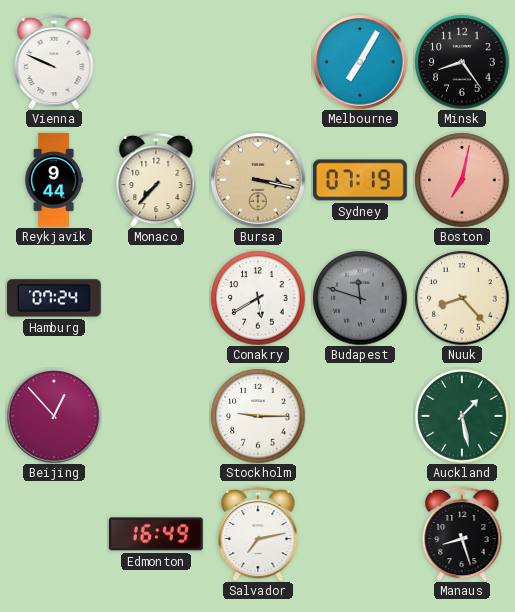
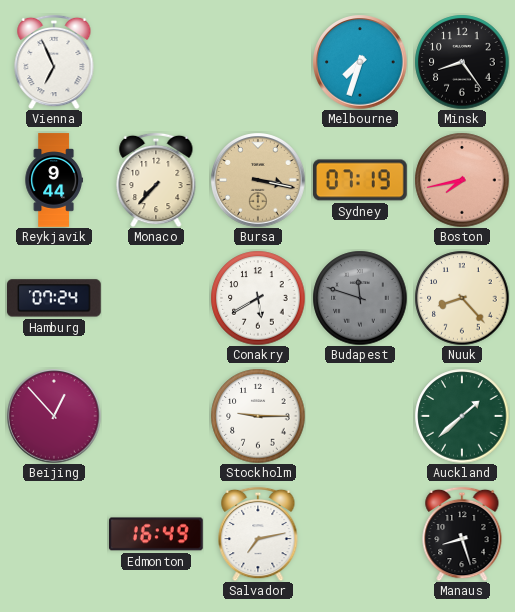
Vienna: 9:49 -> 6:56 (54, 62)
Melbourne: 7:05 -> 7:33 (360, 62)
Boston: 7:02 -> 7:43 (462, 180)
Auckland: 1:28 -> 1:38 (462, 416)
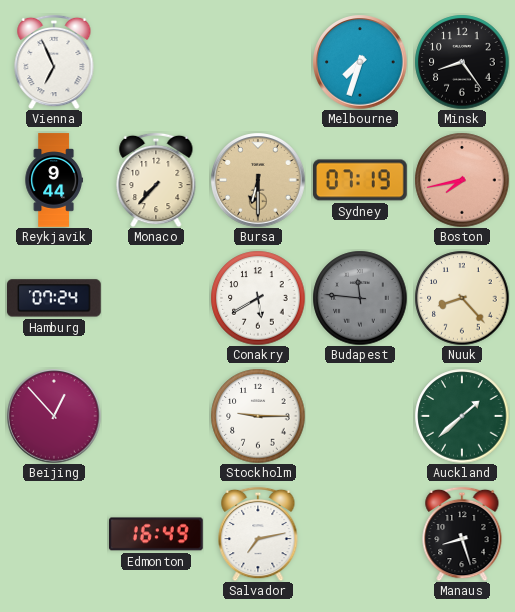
Bursa: 3:17 -> 6:30 (258, 180)
Budapest: 11:48 -> 11:46 (360, 298)
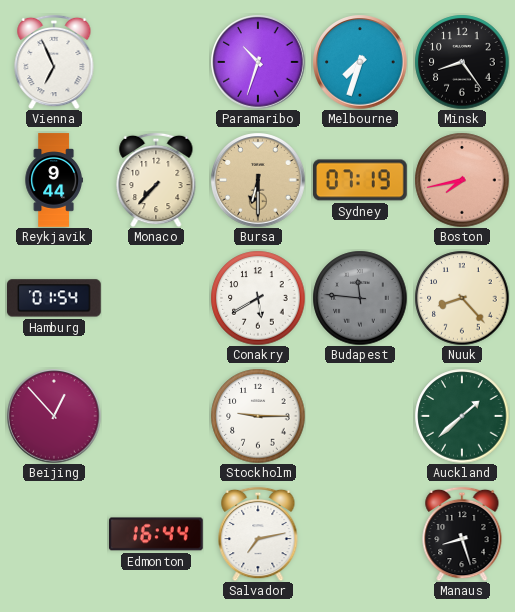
Paramaribo: none -> 10:33 (258, 62)
Hamburg: 07:24 -> 01:54 (55, 298)
Edmonton: 16:49 -> 16:44 (157, 534)
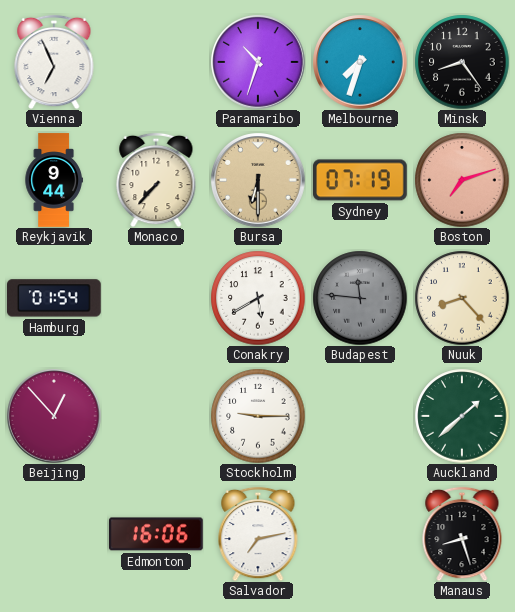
Boston: 7:43 -> 7:12 (462, 180)
Edmonton: 16:44 -> 16:06 (157, 534)
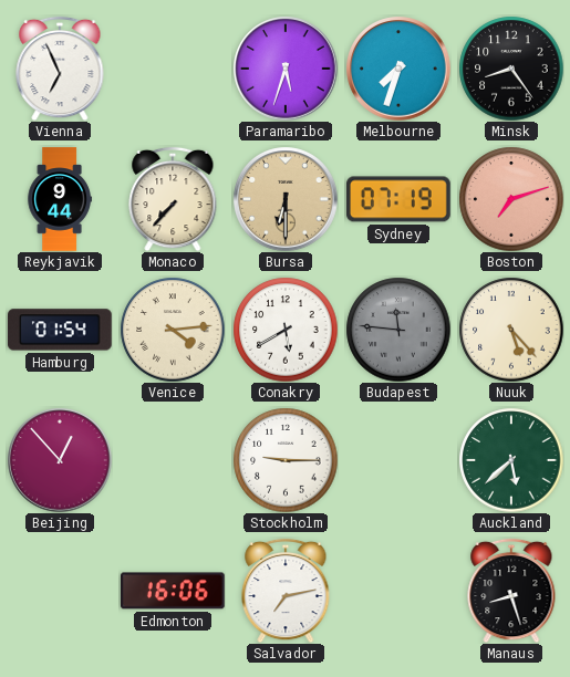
Paramaribo: 10:33 -> 5:33 (286, 69)
Venice: none -> 4:14 (173, 330)
Nuuk: 8:23 -> 5:23 (511, 330)
Auckland: 1:38 -> 5:38 (511, 460)
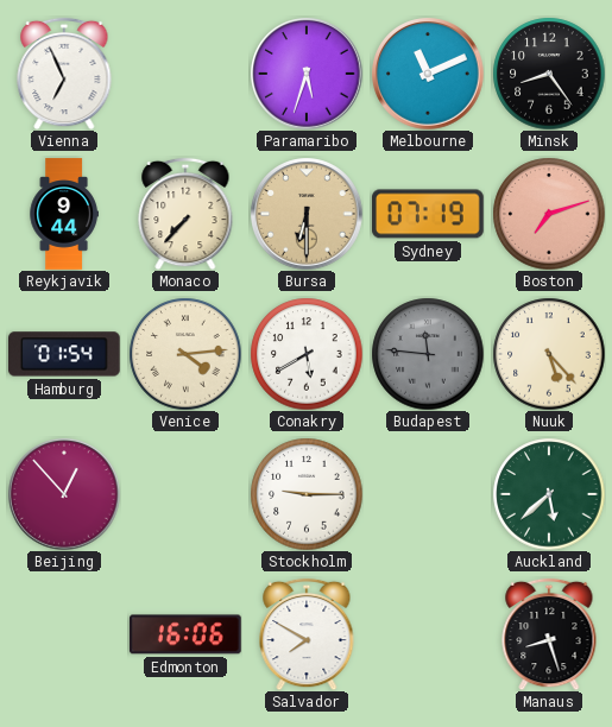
Melbourne: 7:33 -> 11:11 (428, 74)
Salvador: 7:13 -> 7:50 (307, 634)
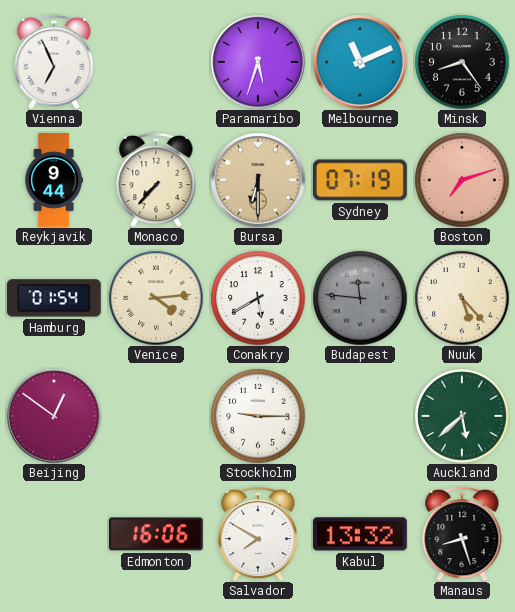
Beijing: 12:53 -> 12:51 (54, 416)
Kabul: none -> 13:32 (361, 534)
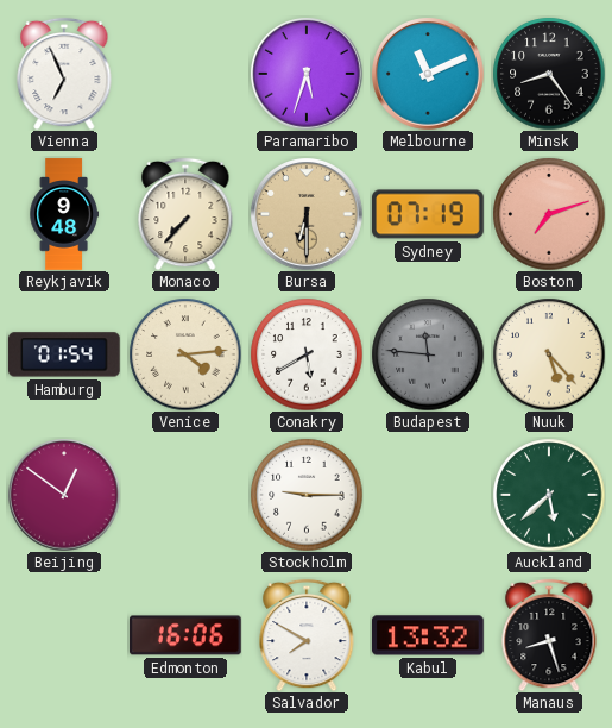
Reykjavik: 9:44 -> 9:48 (64, 214)
